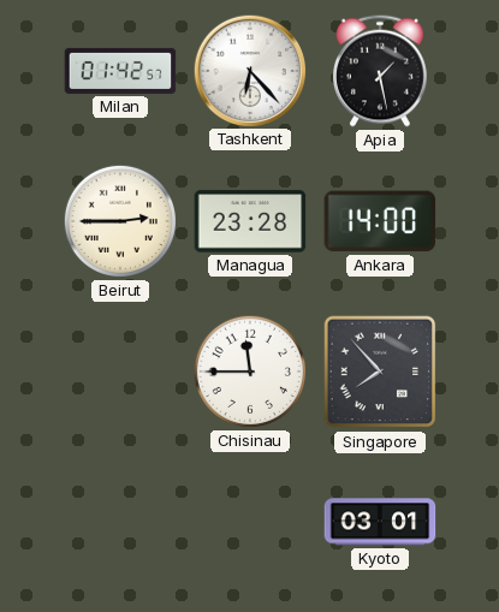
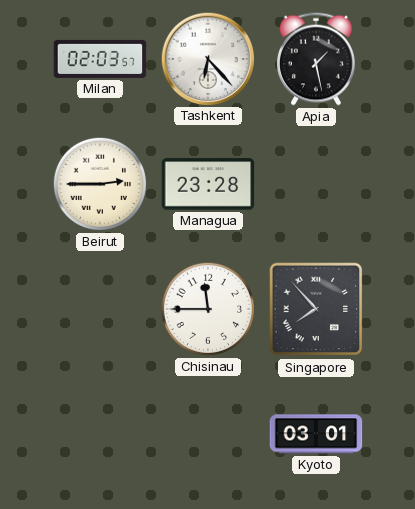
Milan: 01:42 -> 02:03 (100, 59)
Ankara: 14:00 -> none (380, 221)
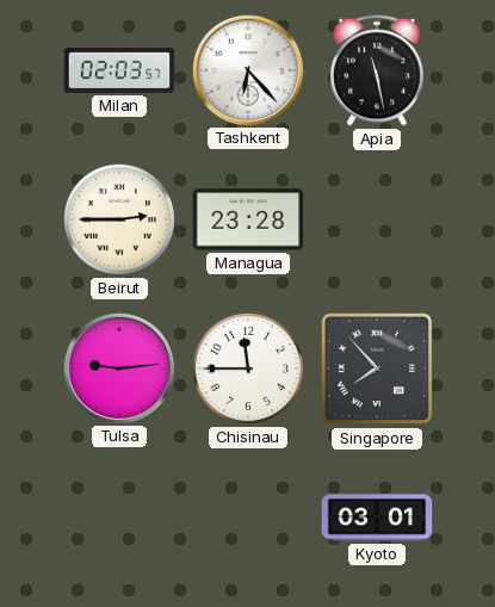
Apia: 1:28 -> 11:28 (378, 70)
Tulsa: none -> 9:14 (118, 367)
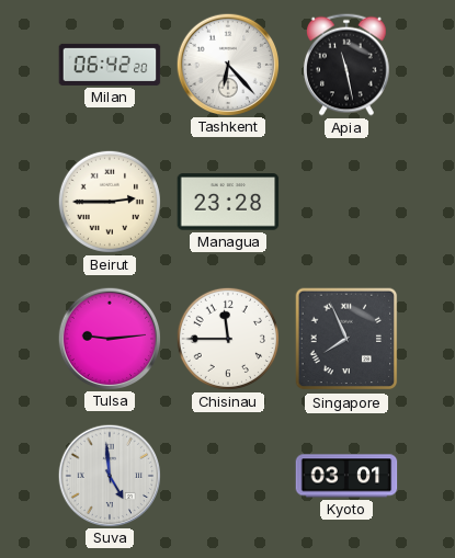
Milan: 02:03 -> 06:42 (110, 65)
Singapore: 7:53 -> 7:56 (346, 339)
Suva: none -> 4:59 (109, 475)
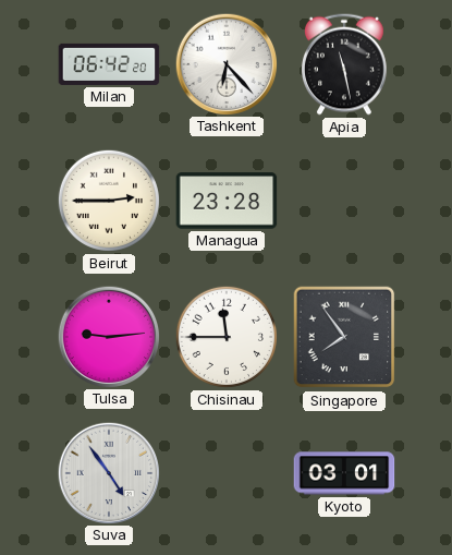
Singapore: 7:56 -> 7:54 (344, 337)
Suva: 4:59 -> 4:54 (108, 472)
